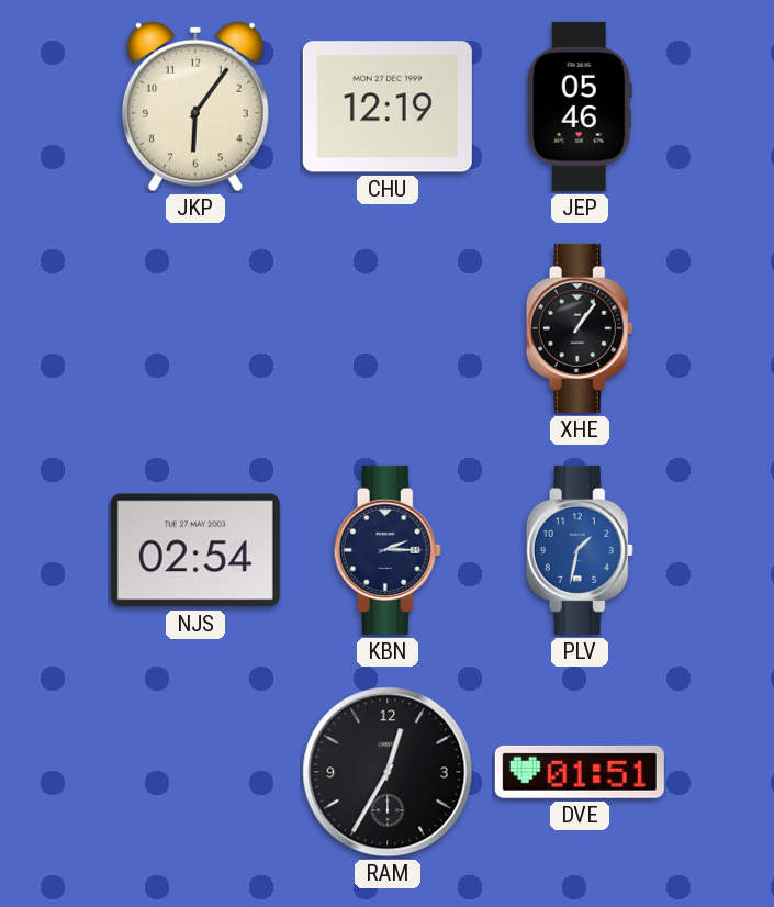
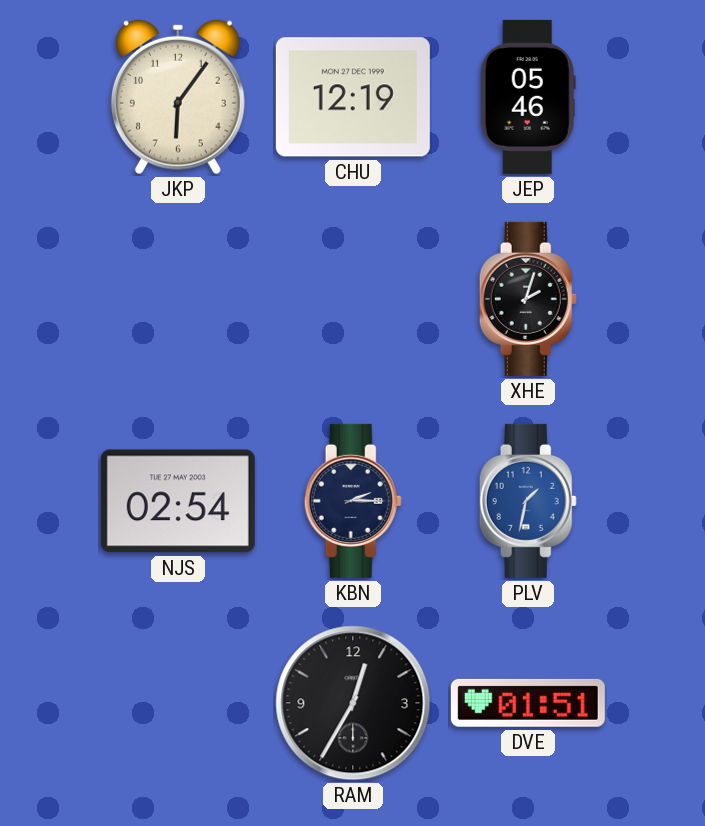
XHE: 1:06 -> 2:03 (528, 299)
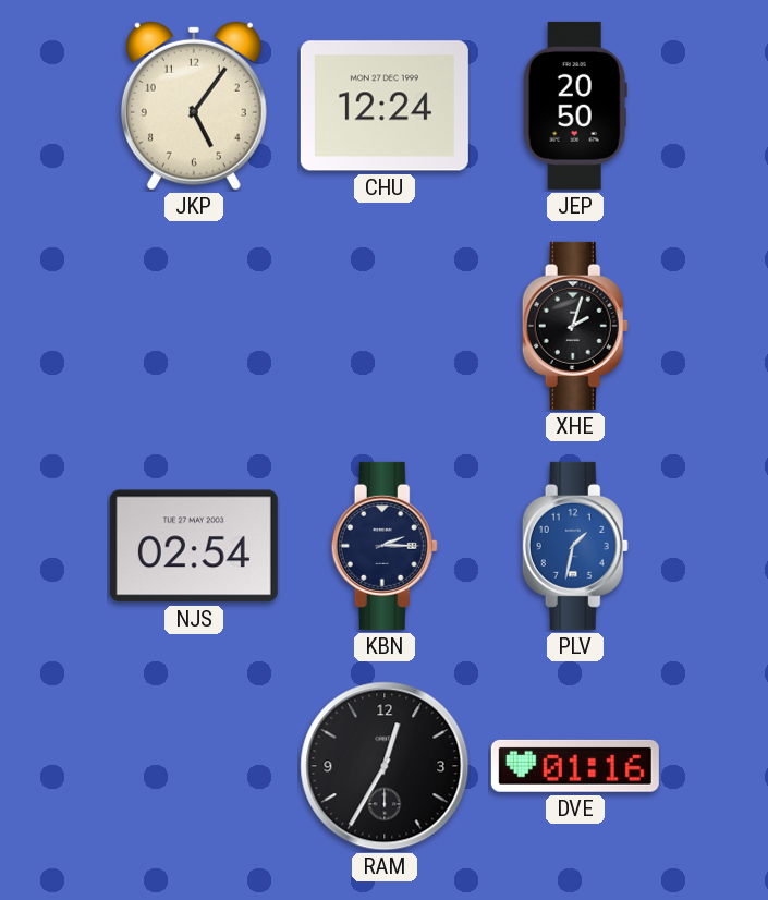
JKP: 6:06 -> 5:06 (194, 106)
CHU: 12:19 -> 12:24 (385, 106)
JEP: 05:46 -> 20:50 (575, 106)
DVE: 01:51 -> 01:16 (575, 766)
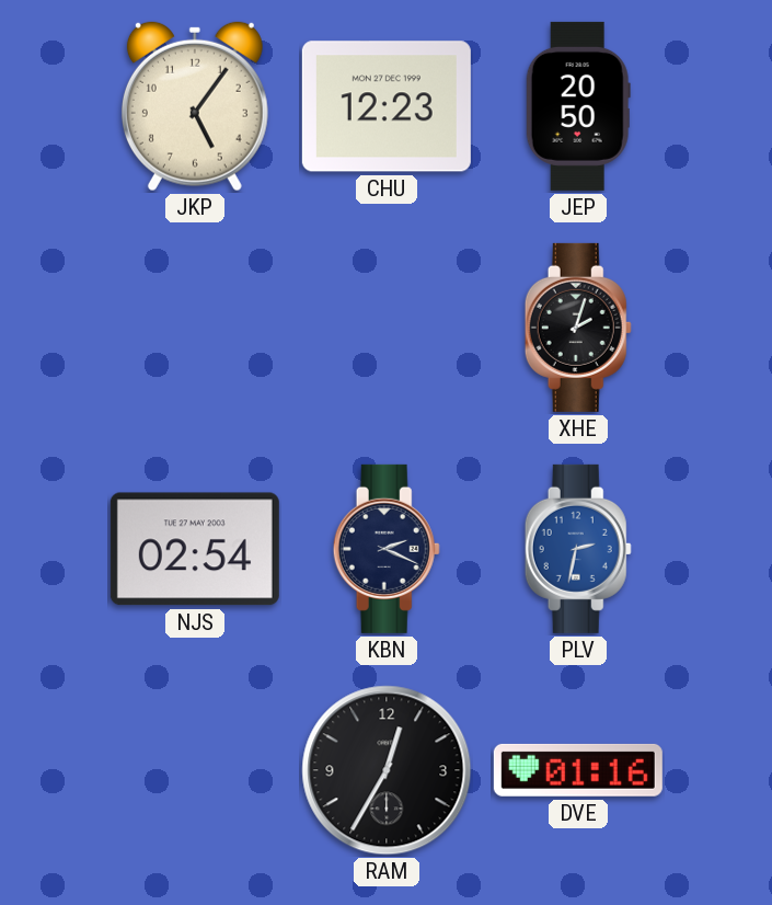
CHU: 12:24 -> 12:23 (387, 106)
KBN: 2:15 -> 2:19 (387, 549)
PLV: 1:32 -> 2:32 (578, 549)
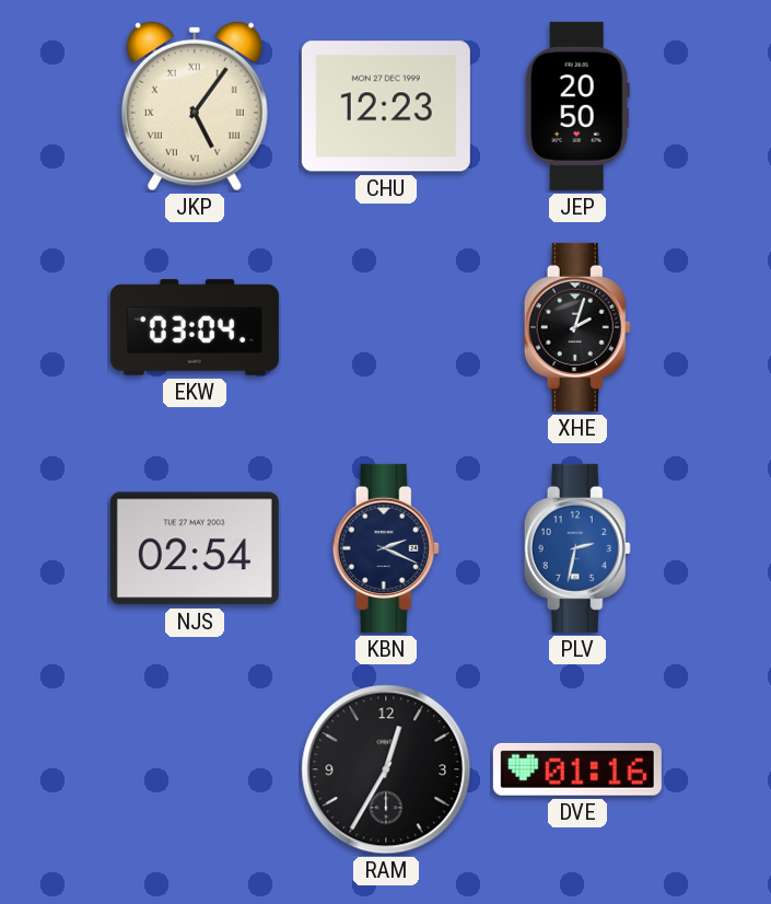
JKP numerals: Arabic -> Roman (195, 106)
EKW: none -> 03:04 (195, 327)
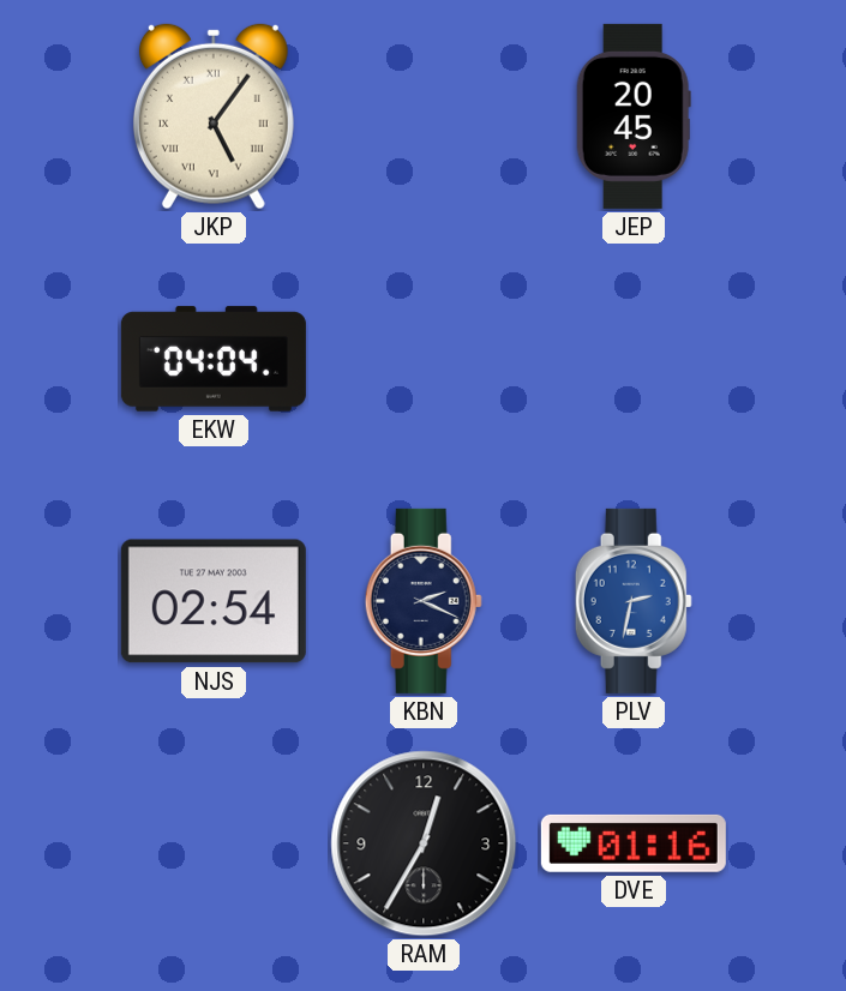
CHU: 12:23 -> none (386, 106)
JEP: 20:50 -> 20:45 (634, 116)
EKW: 03:04 -> 04:04 (214, 359)
XHE: 2:03 -> none (577, 327)
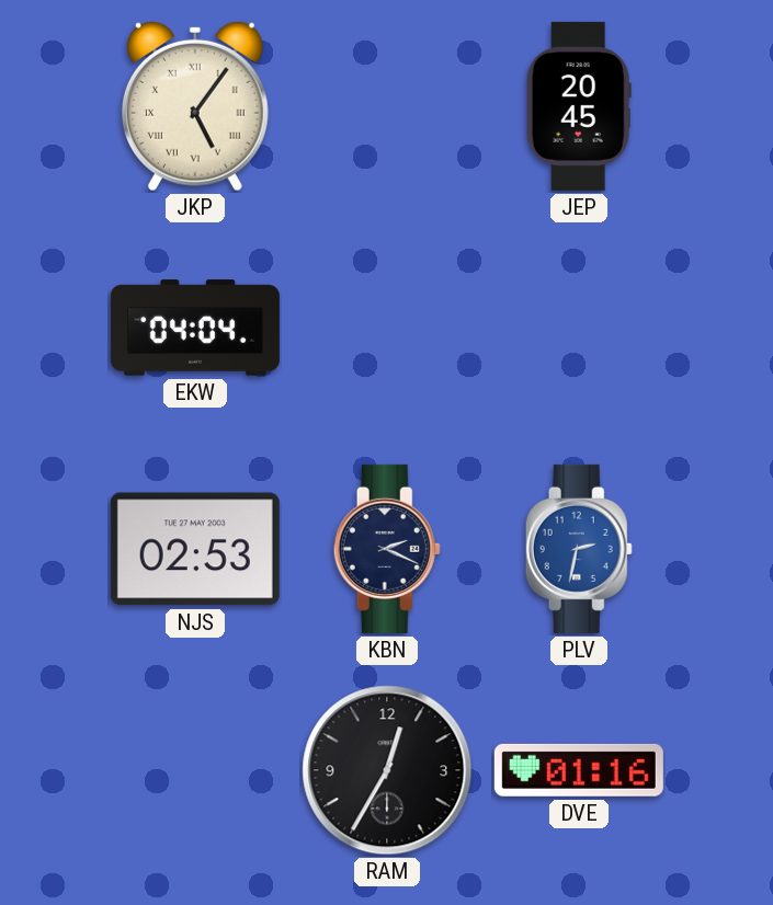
NJS: 02:54 -> 02:53 (195, 549)
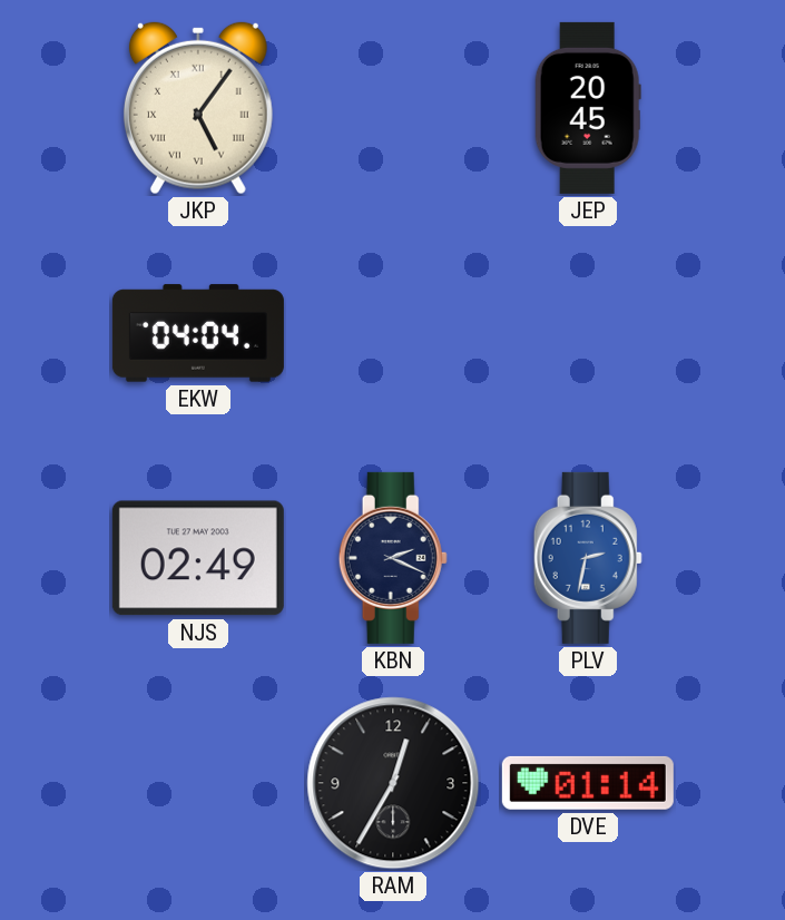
NJS: 02:53 -> 02:49 (198, 558)
DVE: 01:16 -> 01:14 (588, 783)
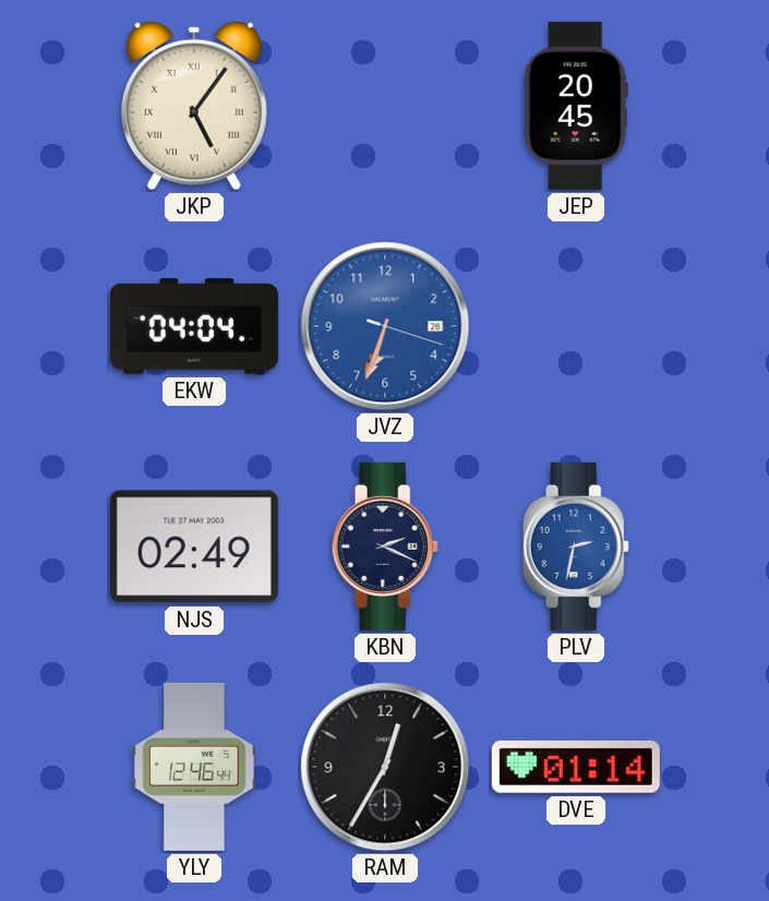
JVZ: none -> 6:33 (385, 326)
YLY: none -> 12:46 (194, 767)
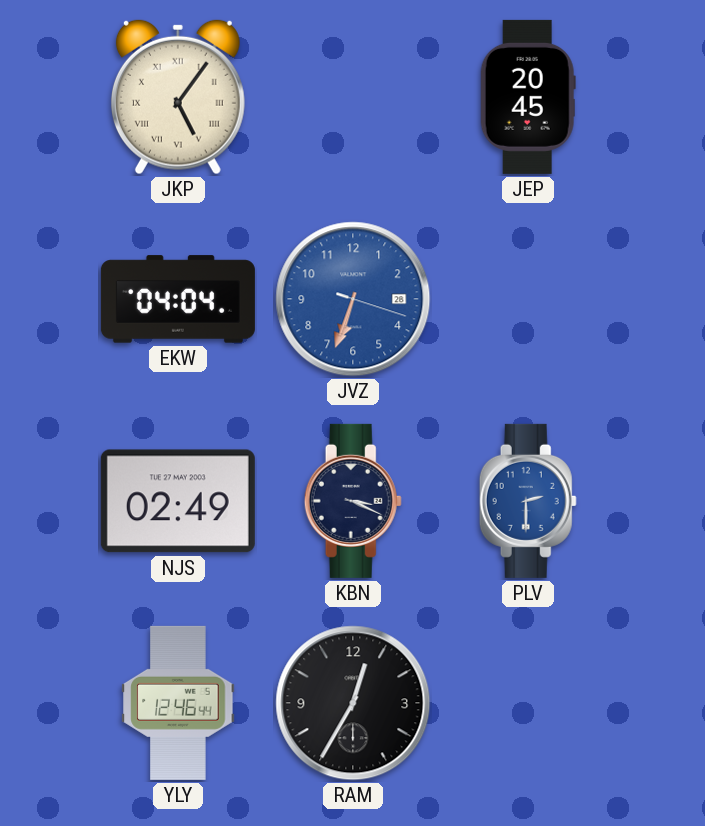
KBN: 2:19 -> 3:19 (353, 501)
PLV: 2:32 -> 2:30 (528, 501)
DVE: 01:14 -> none (576, 767)
